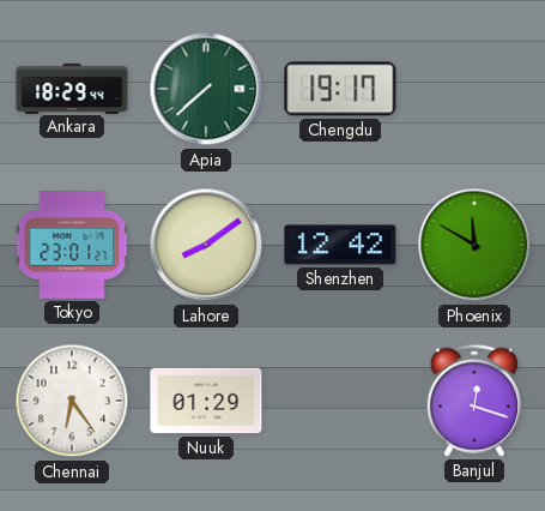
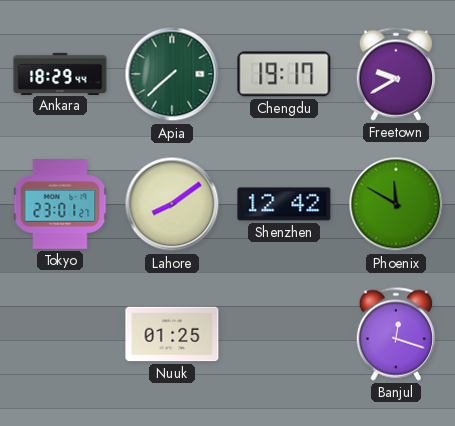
Freetown: none -> 9:40 (396, 74)
Chennai: 6:24 -> none (72, 401)
Nuuk: 01:29 -> 01:25 (172, 334)
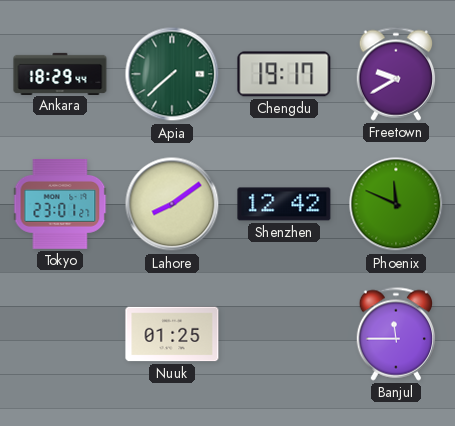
Phoenix: 11:50 -> 11:49 (396, 204)
Banjul: 12:18 -> 11:45 (396, 334)
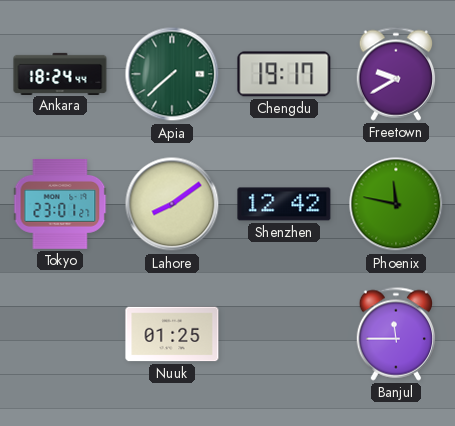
Ankara: 18:29 -> 18:24 (60, 73)
Phoenix: 11:49 -> 11:47 (396, 204)
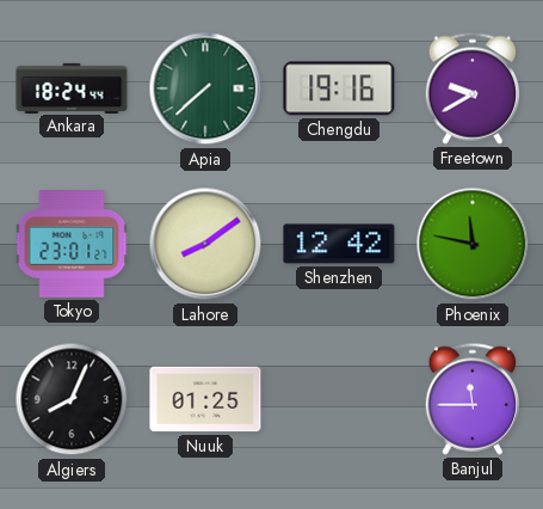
Chengdu: 19:17 -> 19:16 (339, 88)
Algiers: none -> 8:04 (72, 399)
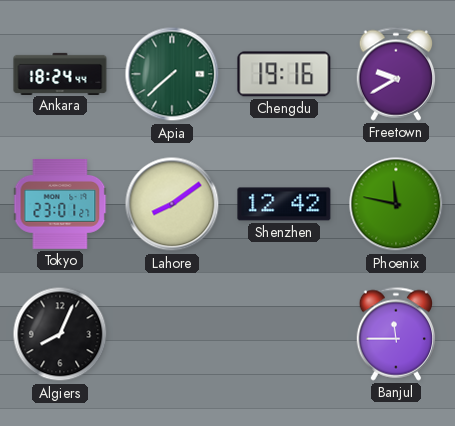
Nuuk: 01:25 -> none (205, 399)
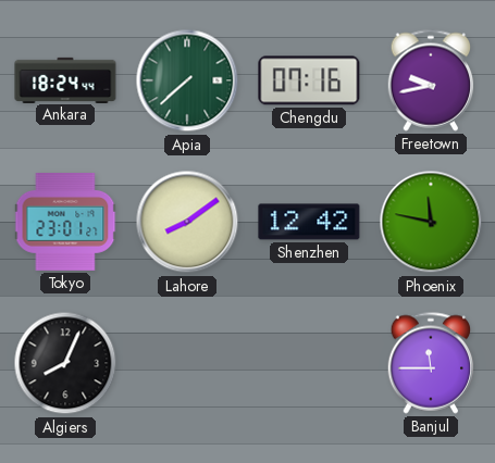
Chengdu: 19:16 -> 07:16 (309, 80)
Freetown: 9:40 -> 9:43 (431, 80)
